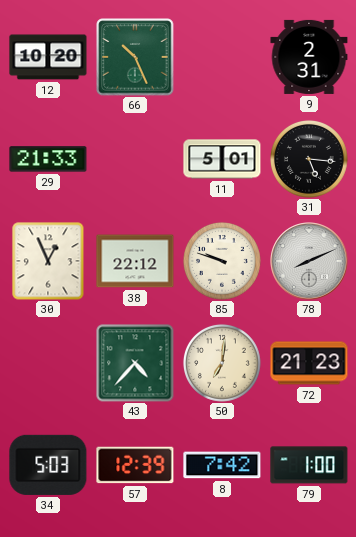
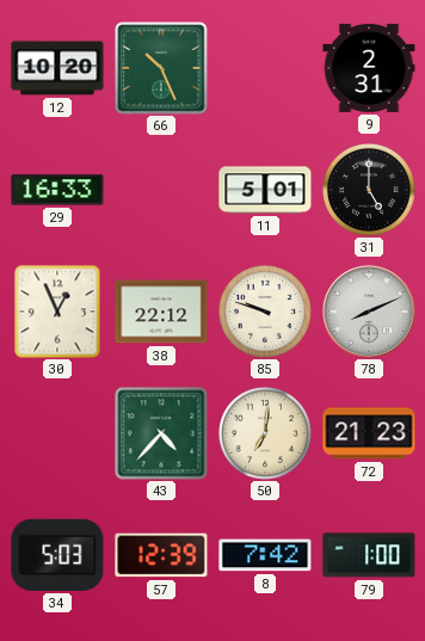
29: 21:33 -> 16:33 (57, 190)
31: 5:16 -> 5:00 (369, 190)
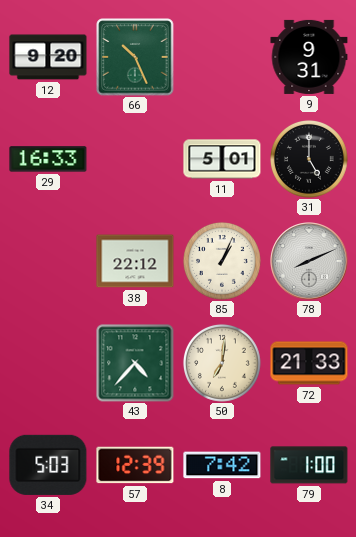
12: 10:20 -> 9:20 (48, 57)
9: 2:31 -> 9:31 (309, 57)
30: 12:56 -> none (57, 312)
85: 9:48 -> 1:04 (222, 261)
72: 21:23 -> 21:33 (309, 363)
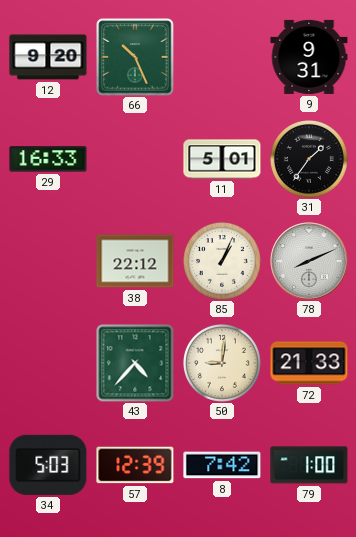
31: 5:00 -> 1:36 (309, 159)
50: 7:01 -> 9:01 (222, 363)
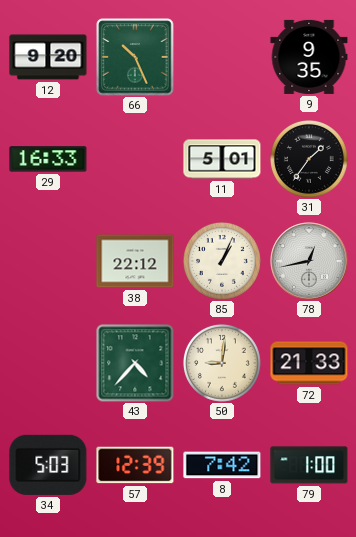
9: 9:31 -> 9:35 (309, 57)
78: 8:11 -> 12:43 (309, 261)
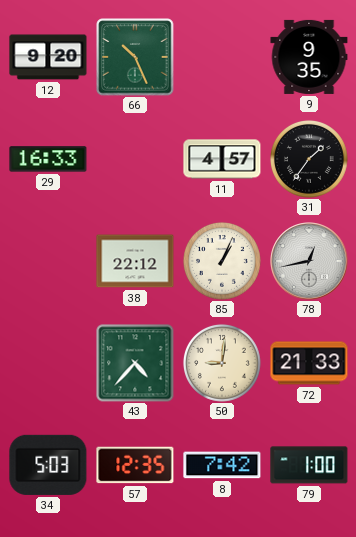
11: 5:01 -> 4:57 (222, 159)
57: 12:39 -> 12:35 (135, 465)
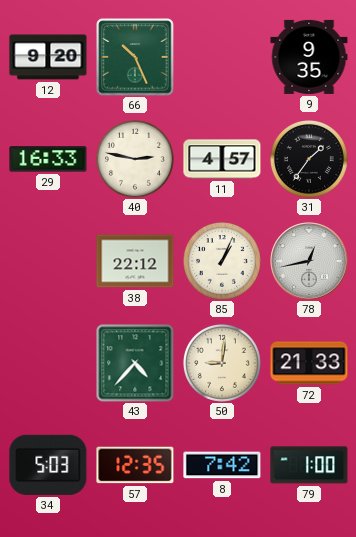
40: none -> 2:47 (135, 159)
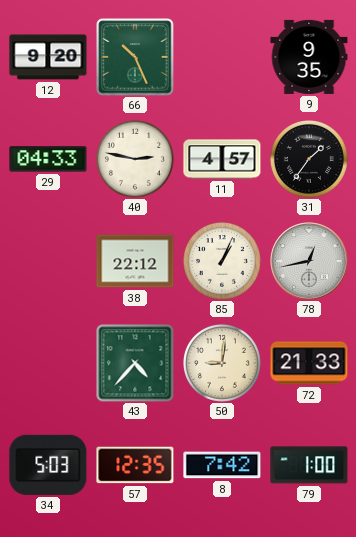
29: 16:33 -> 04:33 (48, 159)
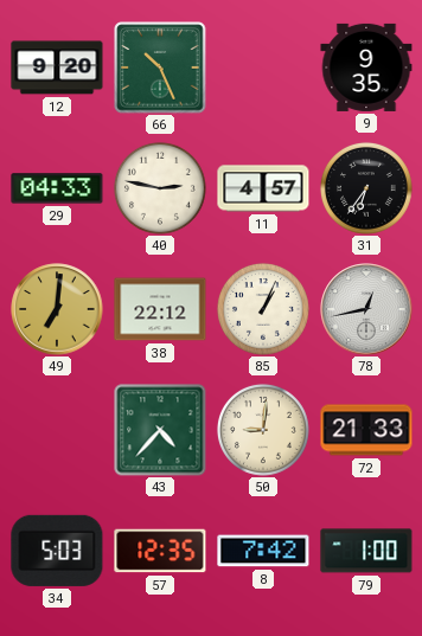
31: 1:36 -> 6:36 (366, 188)
49: none -> 7:01 (57, 309)
